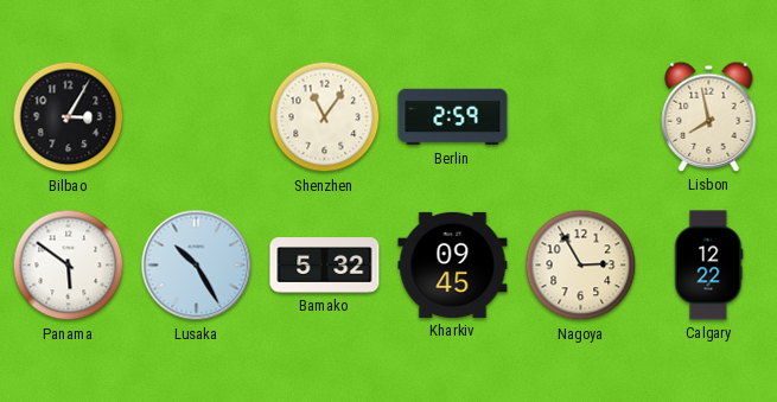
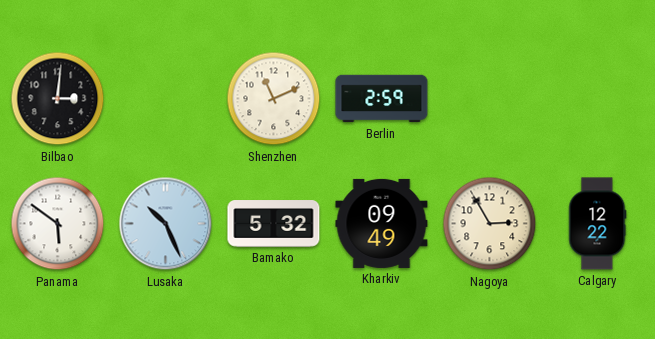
Bilbao: 3:05 -> 3:01 (58, 99)
Shenzhen: 11:06 -> 11:11 (274, 99)
Lisbon: 7:58 -> none (709, 116)
Lusaka: 10:25 -> 10:26 (166, 224)
Kharkiv: 09:45 -> 09:49 (382, 223)
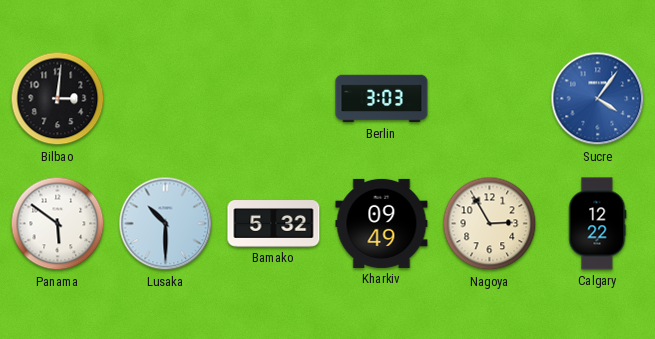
Shenzhen: 11:11 -> none (274, 99)
Berlin: 2:59 -> 3:03 (382, 99)
Sucre: none -> 4:06 (598, 99)
Lusaka: 10:26 -> 10:30 (166, 224)
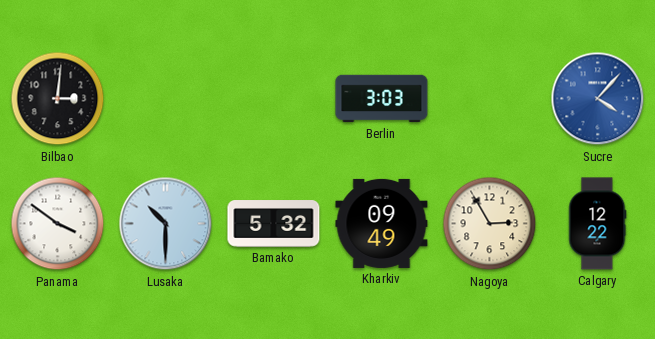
Sucre: 4:06 -> 4:07 (598, 99)
Panama: 5:51 -> 3:51 (58, 224)
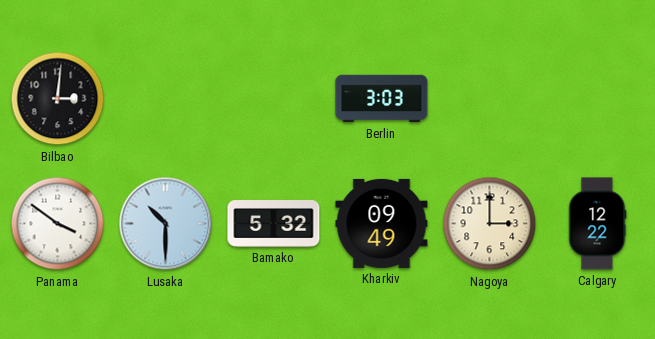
Sucre: 4:07 -> none (598, 99)
Nagoya: 2:55 -> 3:00 (490, 224)
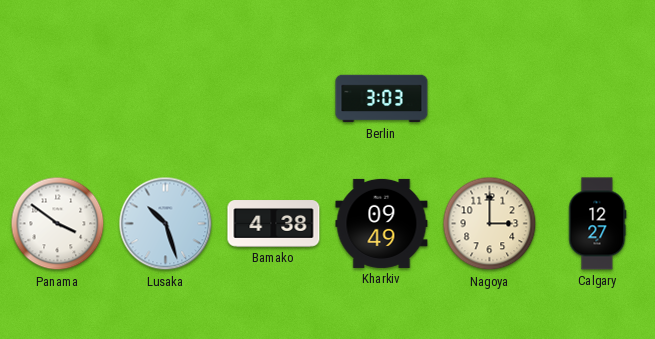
Bilbao: 3:01 -> none (58, 99)
Lusaka: 10:30 -> 10:27 (166, 224)
Bamako: 5:32 -> 4:38 (274, 224)
Calgary: 12:22 -> 12:27 (598, 224)
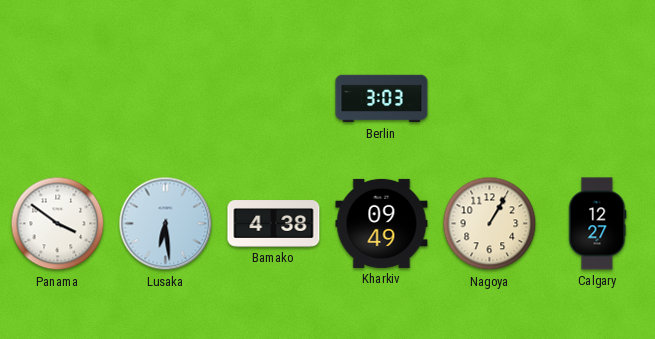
Lusaka: 10:27 -> 6:29 (166, 224)
Nagoya: 3:00 -> 1:05 (490, 224)
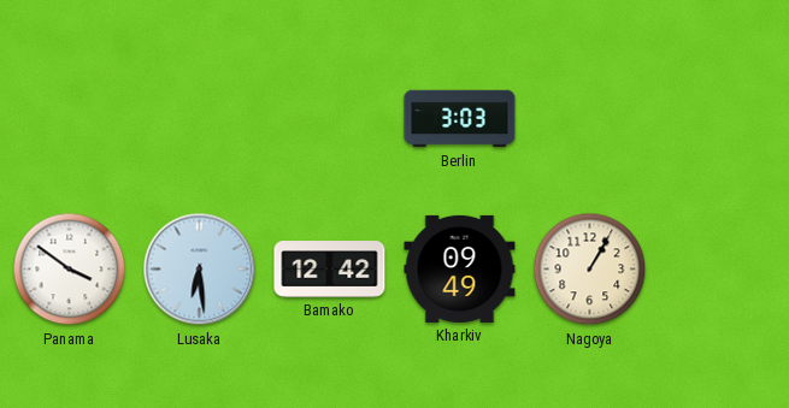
Bamako: 4:38 -> 12:42 (330, 270)
Calgary: 12:27 -> none (598, 224)
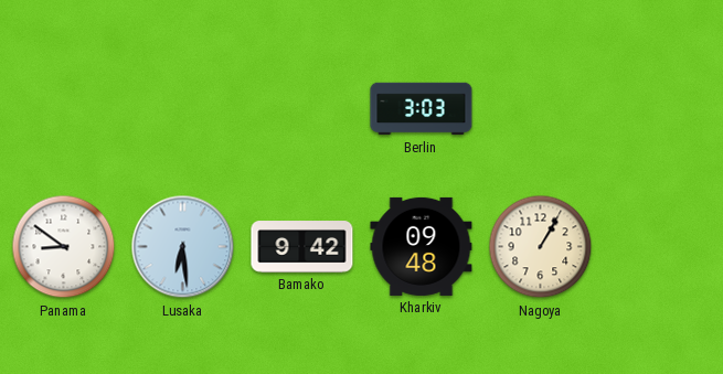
Panama: 3:51 -> 8:51 (64, 247)
Bamako: 12:42 -> 9:42 (302, 247)
Kharkiv: 09:49 -> 09:48 (422, 246)
